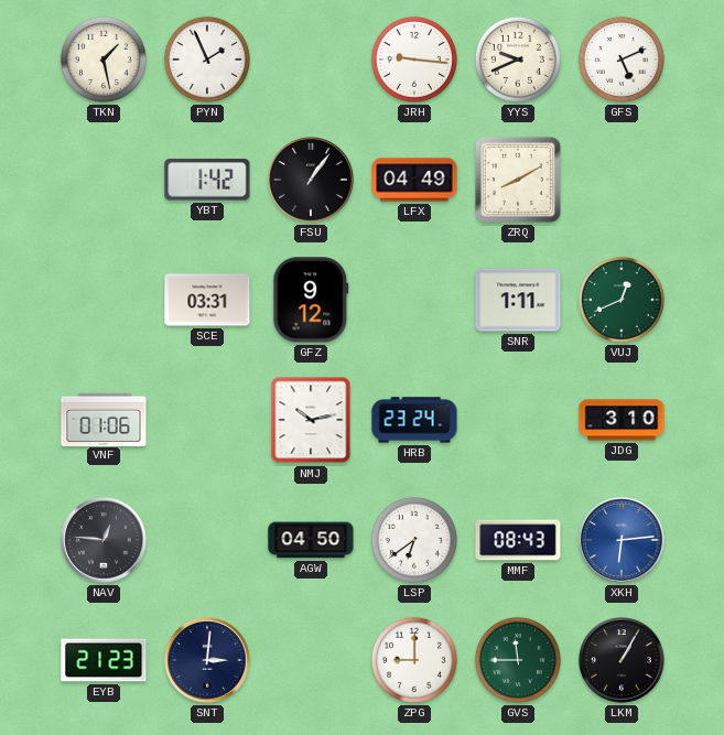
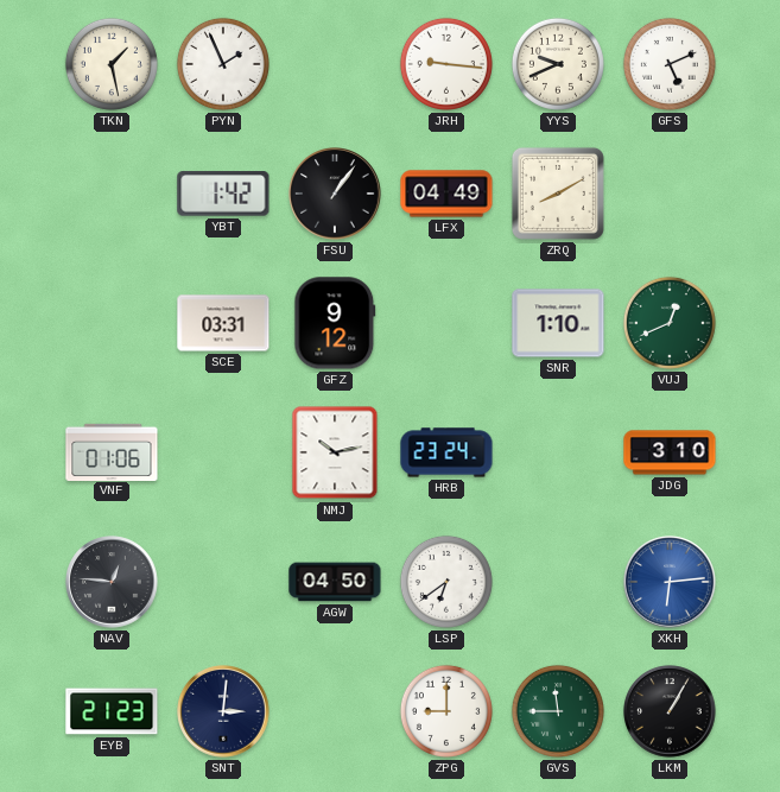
SNR: 1:11 -> 1:10 (558, 323)
MMF: 08:43 -> none (518, 540)
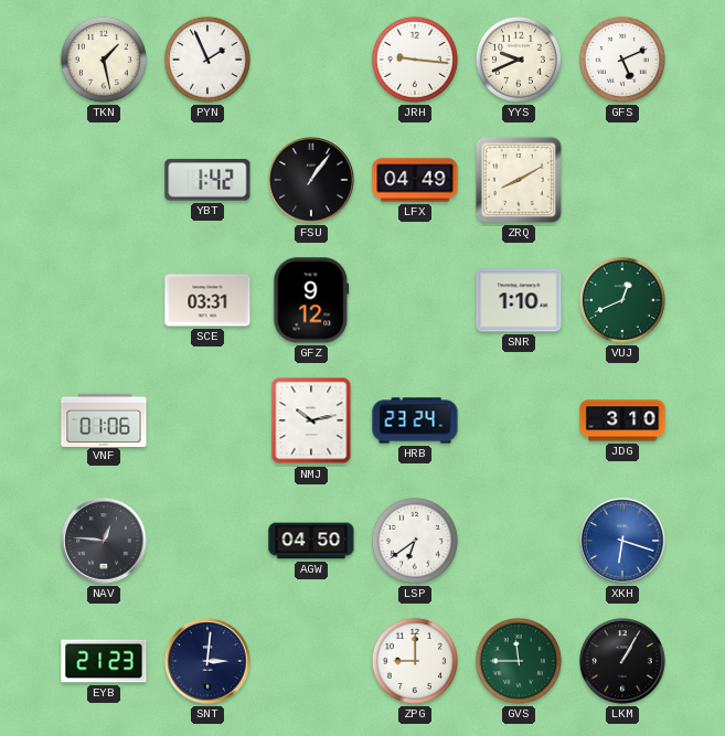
XKH: 6:14 -> 6:18 (622, 541)
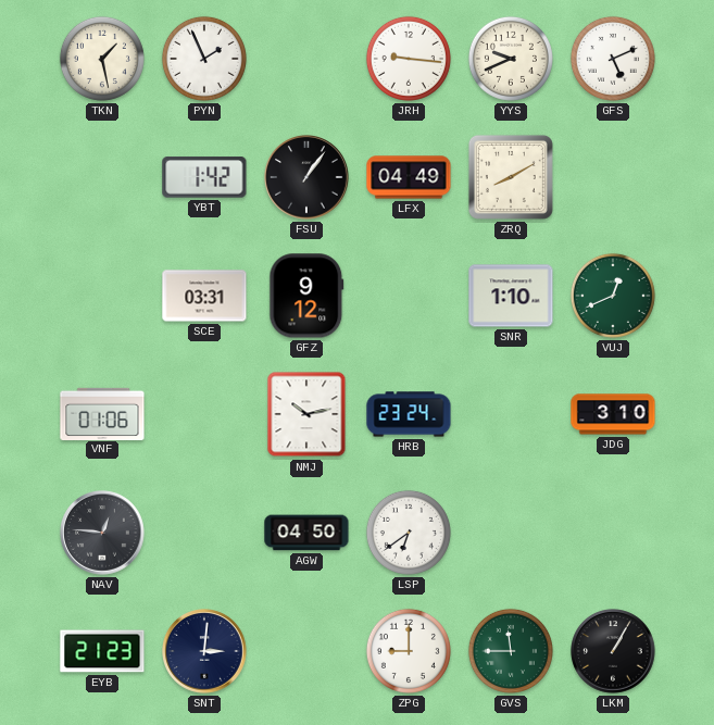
XKH: 6:18 -> none (622, 541)
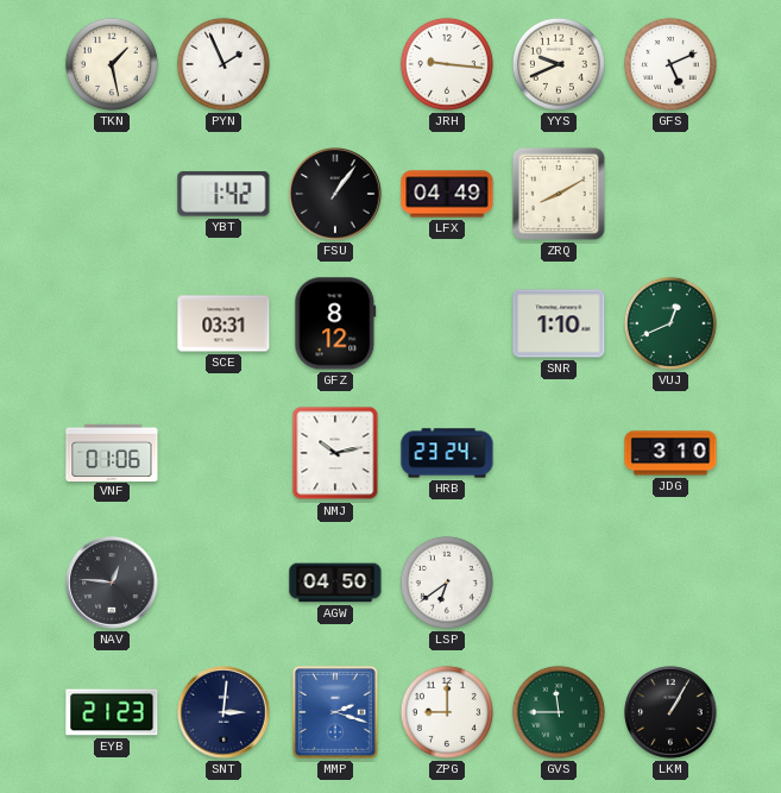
GFZ: 9:12 -> 8:12 (335, 323)
MMP: none -> 2:18 (335, 712)
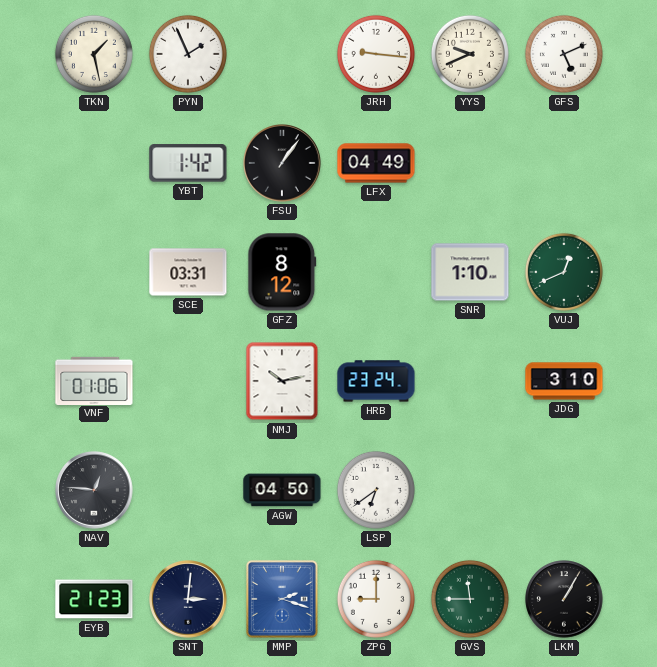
ZRQ: 8:10 -> none (559, 194)
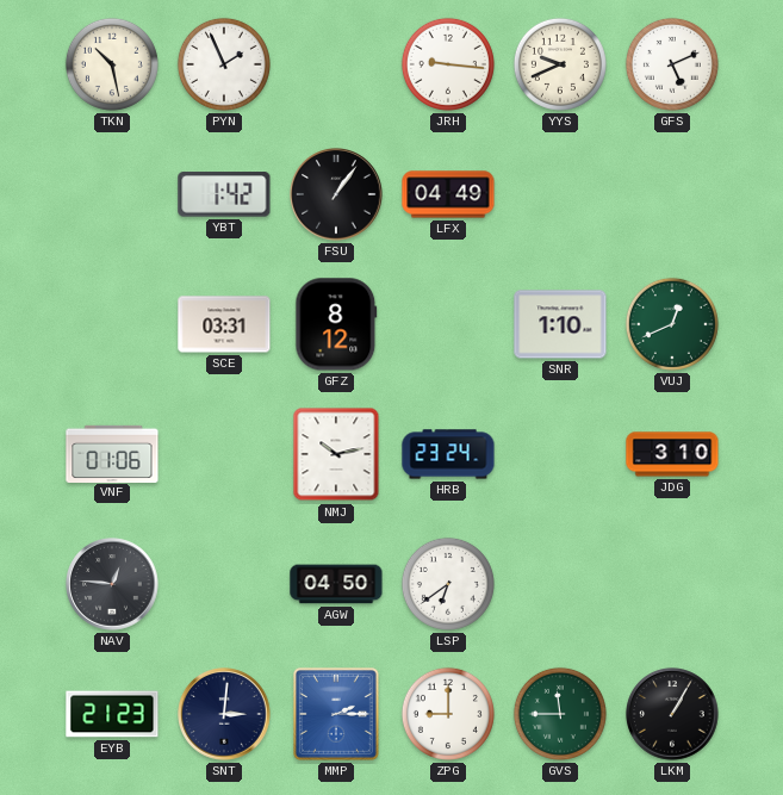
TKN: 1:28 -> 10:28 (112, 64)
MMP: 2:18 -> 2:15 (336, 714)
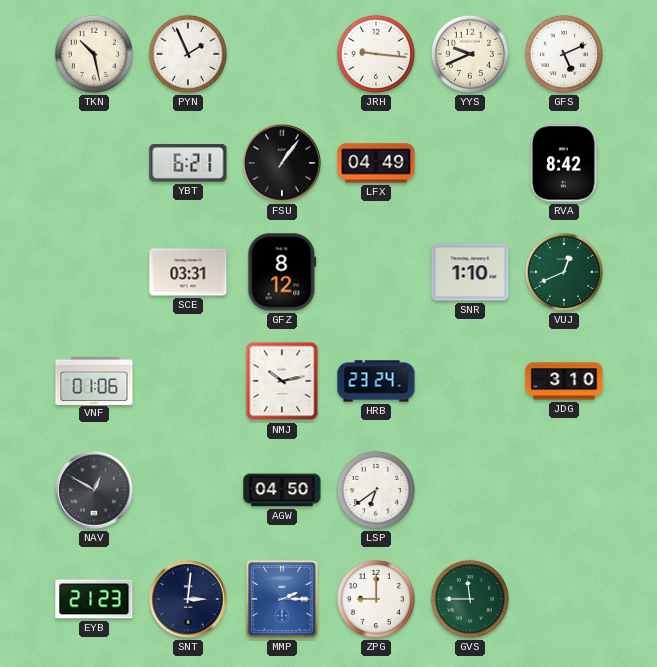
YBT: 1:42 -> 6:21 (188, 163)
RVA: none -> 8:42 (564, 163)
NAV: 12:46 -> 12:50 (94, 490)
LKM: 1:05 -> none (672, 714)
